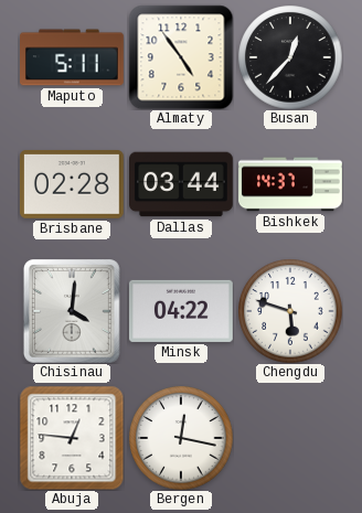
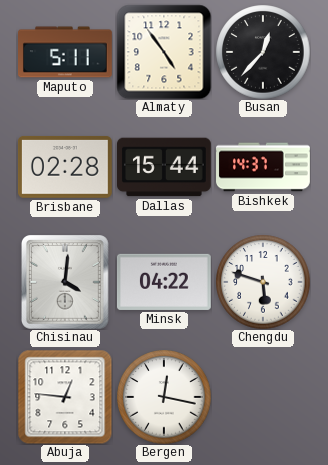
Dallas: 03:44 -> 15:44 (165, 167)
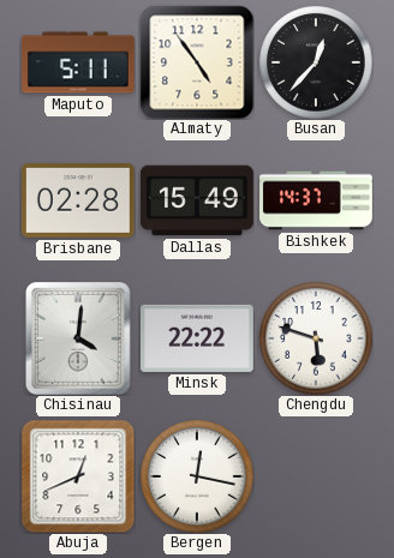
Dallas: 15:44 -> 15:49 (198, 200)
Minsk: 04:22 -> 22:22 (197, 338)
Abuja: 12:46 -> 12:41 (78, 476)
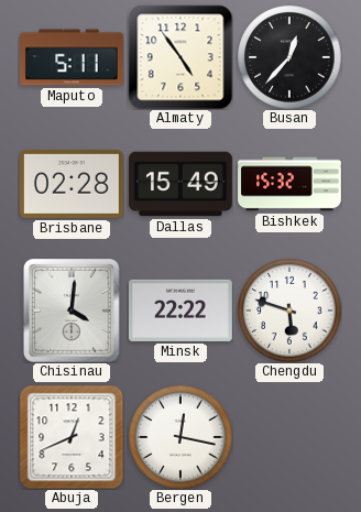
Bishkek: 14:37 -> 15:32 (289, 184)
